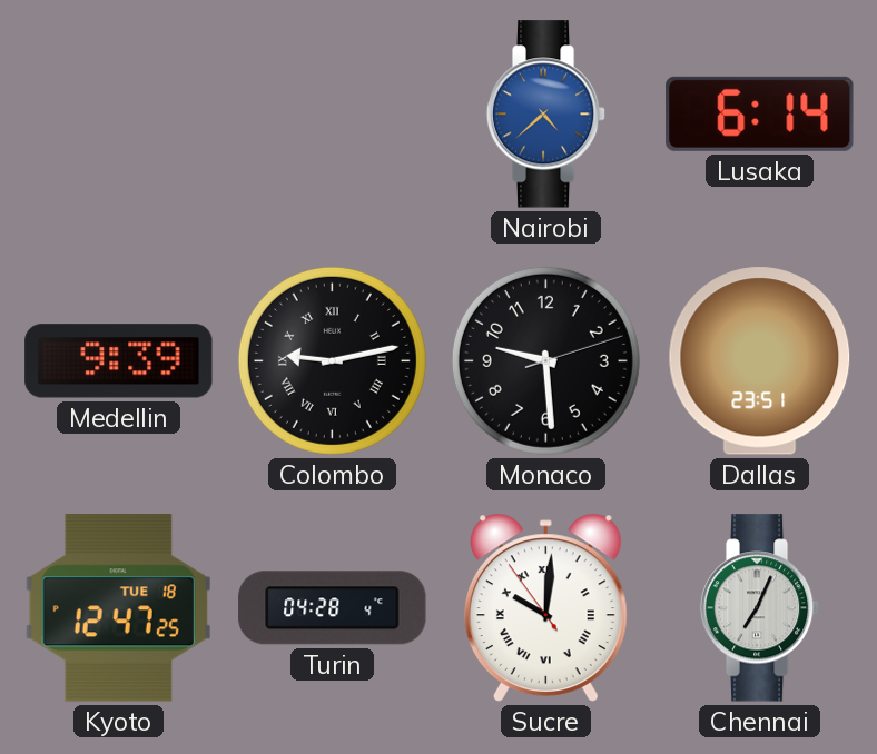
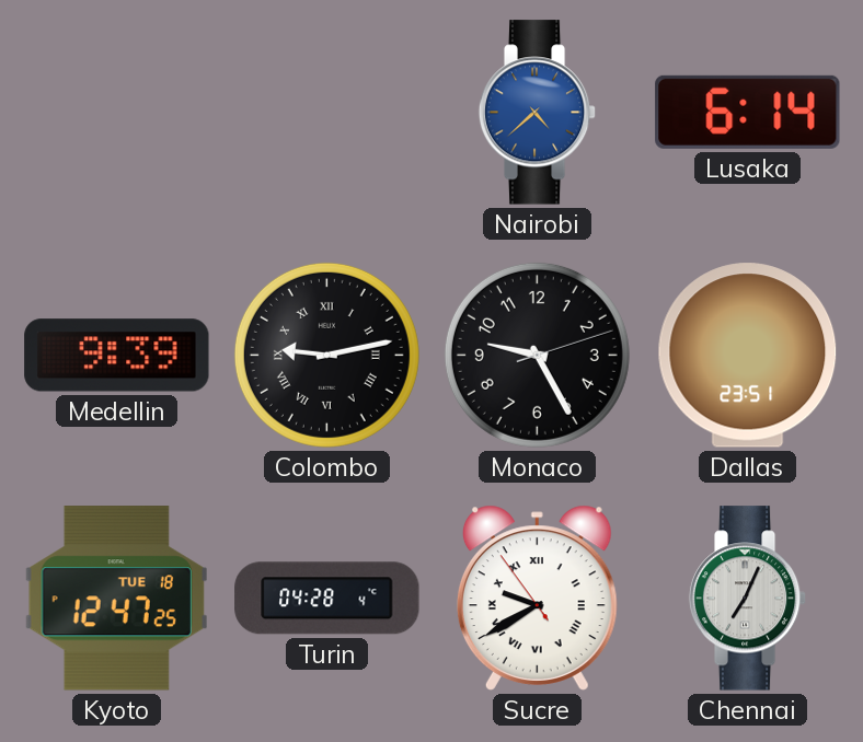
Monaco: 9:29 -> 9:25 (537, 355)
Sucre: 10:00 -> 9:39 (537, 598)
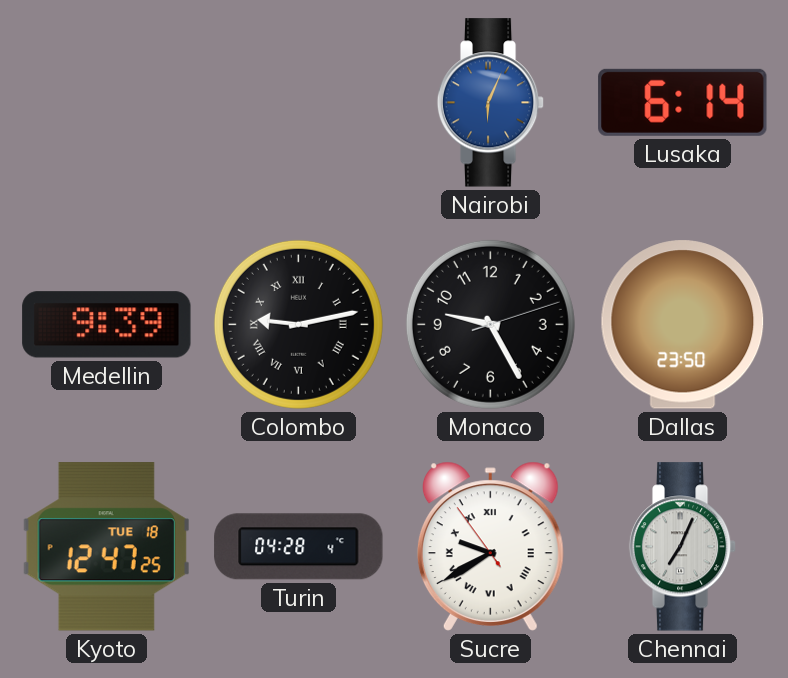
Nairobi: 4:38 -> 6:04 (491, 103)
Dallas: 23:51 -> 23:50 (683, 325)
